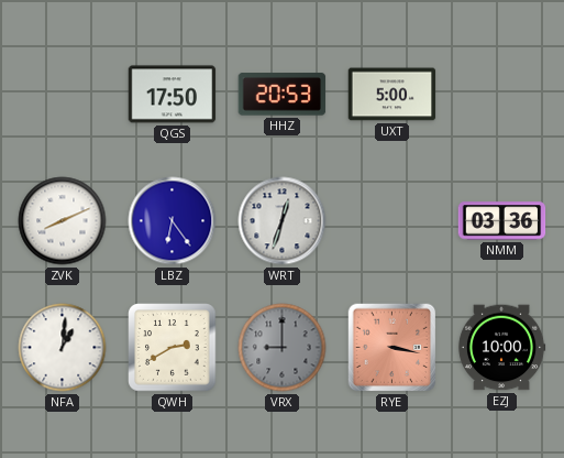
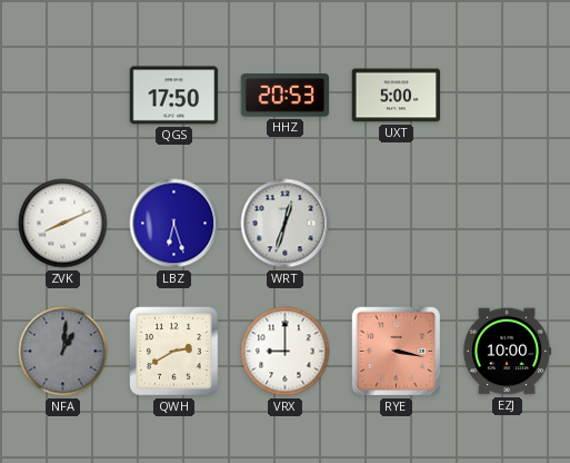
LBZ: 6:24 -> 6:27 (174, 224)
NMM: 03:36 -> none (502, 221)
NFA dial: white -> grey (63, 352)
VRX dial: grey -> white (286, 352)
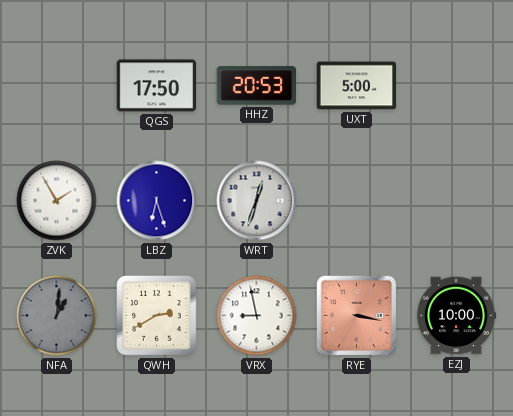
ZVK: 8:11 -> 1:55 (57, 201)
VRX: 9:00 -> 8:58 (257, 316)
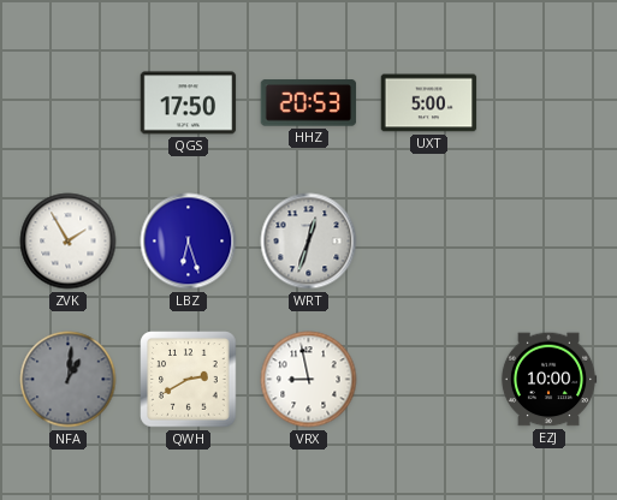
RYE: 3:17 -> none (357, 316)
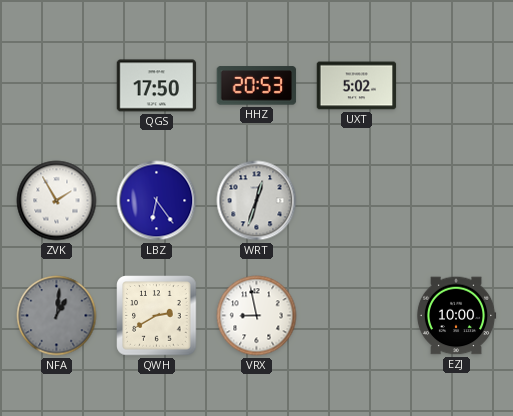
UXT: 5:00 -> 5:02 (357, 86)
LBZ: 6:27 -> 6:24 (157, 201)
